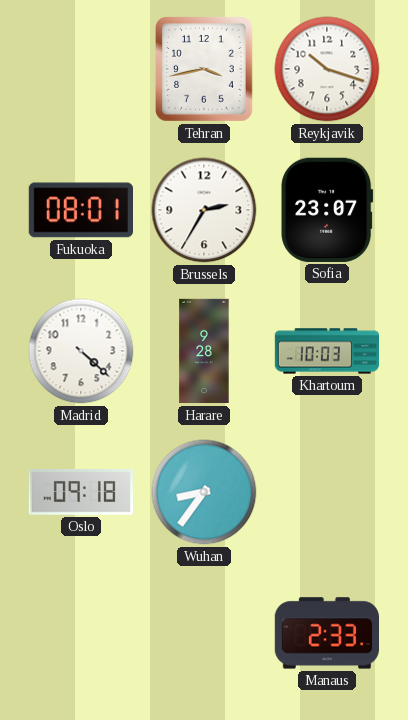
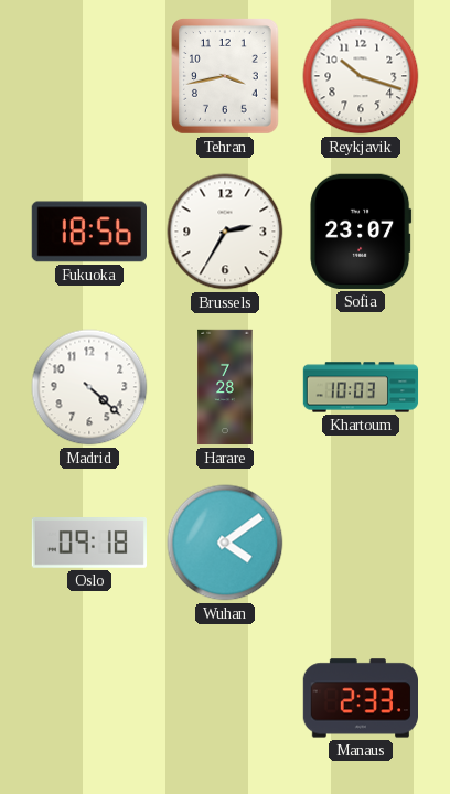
Fukuoka: 08:01 -> 18:56 (88, 232)
Harare: 9:28 -> 7:28 (225, 387)
Wuhan: 8:36 -> 4:09 (225, 543)
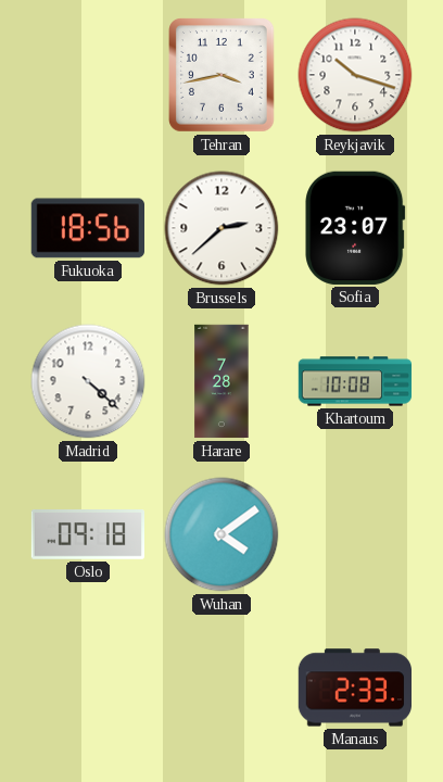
Brussels: 2:35 -> 2:38 (221, 228)
Khartoum: 10:03 -> 10:08 (355, 381)
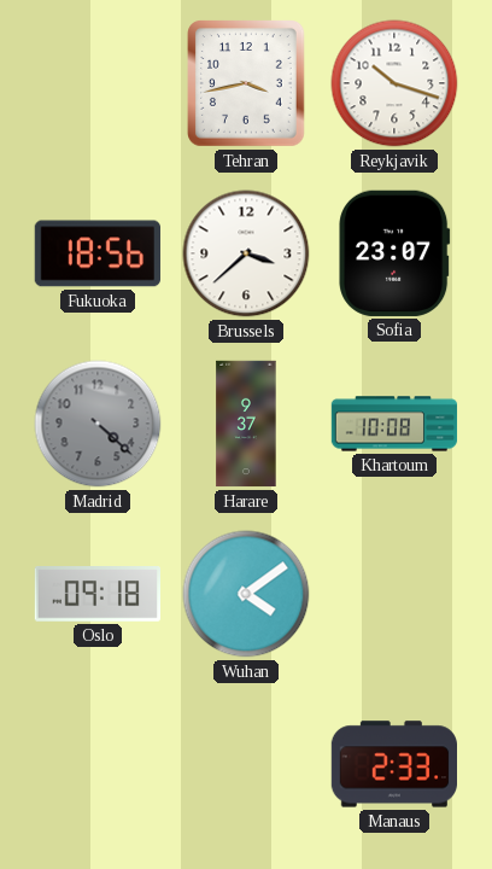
Brussels: 2:38 -> 3:38 (246, 253)
Madrid dial: white -> grey (98, 424)
Harare: 7:28 -> 9:37 (246, 424)
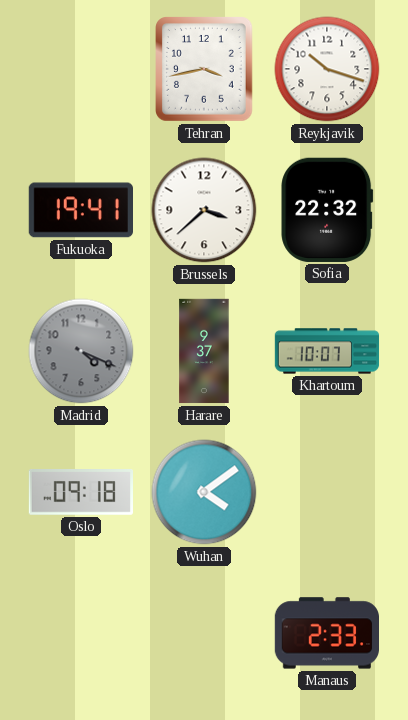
Fukuoka: 18:56 -> 19:41 (80, 210)
Sofia: 23:07 -> 22:32 (327, 210)
Madrid: 4:22 -> 4:19 (81, 351)
Khartoum: 10:08 -> 10:07 (327, 351)
